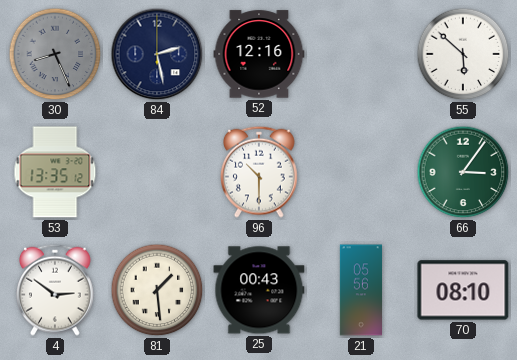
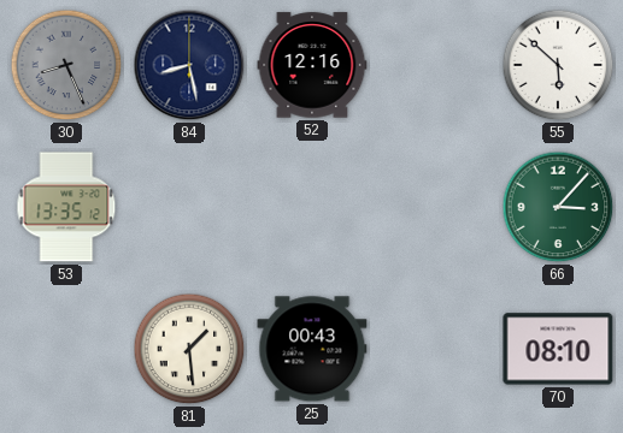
84: 2:28 -> 8:28 (189, 65)
96: 10:30 -> none (260, 172)
66: 3:06 -> 3:07 (558, 207)
4: 2:51 -> none (56, 290)
21: 05:56 -> none (360, 290)
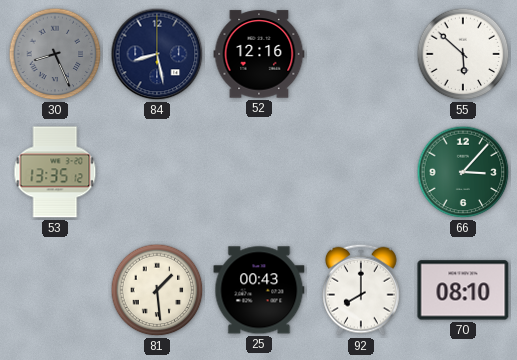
92: none -> 8:00 (362, 290)
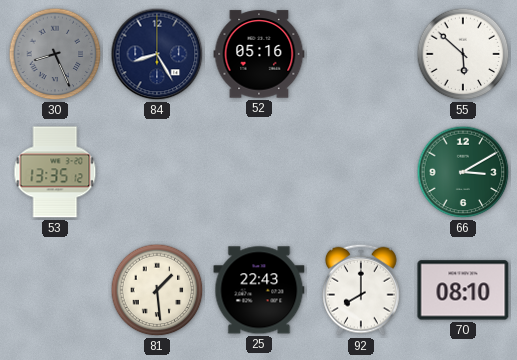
84: 8:28 -> 8:25 (157, 54)
52: 12:16 -> 05:16 (259, 54)
66: 3:07 -> 3:10 (463, 172)
25: 00:43 -> 22:43 (259, 290)
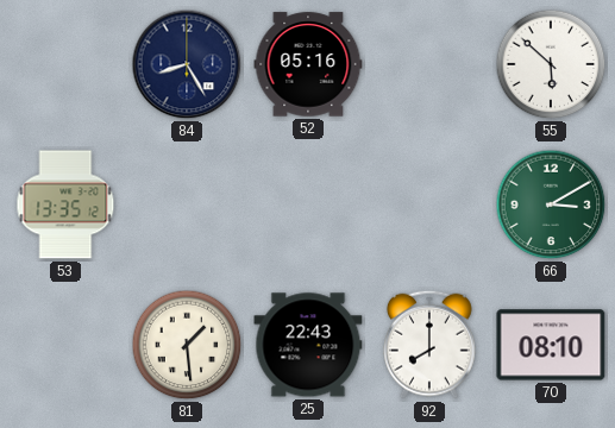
30: 8:26 -> none (55, 54)
